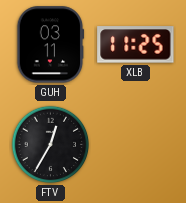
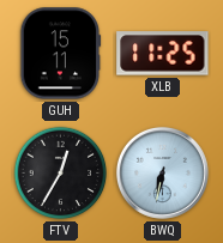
GUH: 03:11 -> 15:11 (60, 54)
BWQ: none -> 6:32 (162, 172)
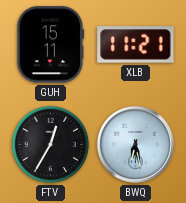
XLB: 11:25 -> 11:21 (136, 45)
BWQ: 6:32 -> 6:28 (135, 144)
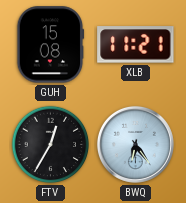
GUH: 15:11 -> 15:08 (50, 45)
BWQ: 6:28 -> 6:24 (135, 144)
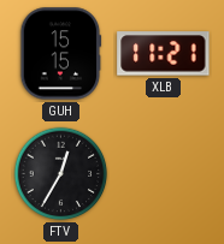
GUH: 15:08 -> 15:15 (60, 54)
BWQ: 6:24 -> none (135, 144)
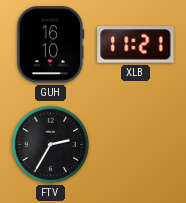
GUH: 15:15 -> 16:10 (50, 45)
FTV: 12:35 -> 2:35 (51, 145)
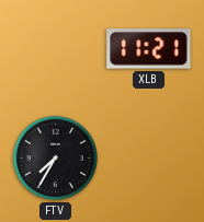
GUH: 16:10 -> none (50, 45)
FTV: 2:35 -> 7:35 (56, 159)
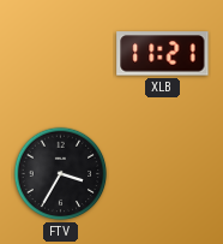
FTV: 7:35 -> 3:35 (61, 174)
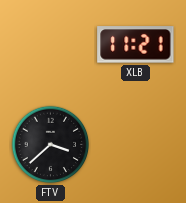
FTV: 3:35 -> 3:38 (51, 145)
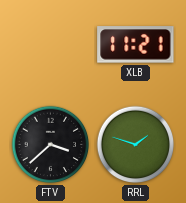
RRL: none -> 1:48 (136, 145)
